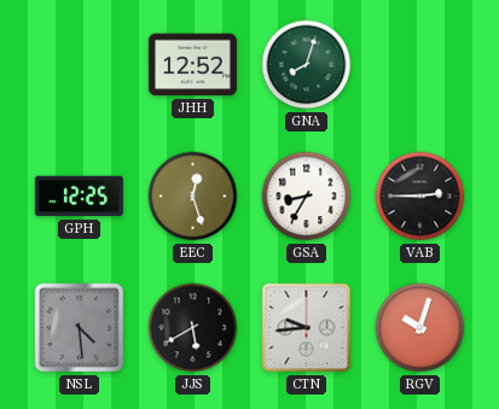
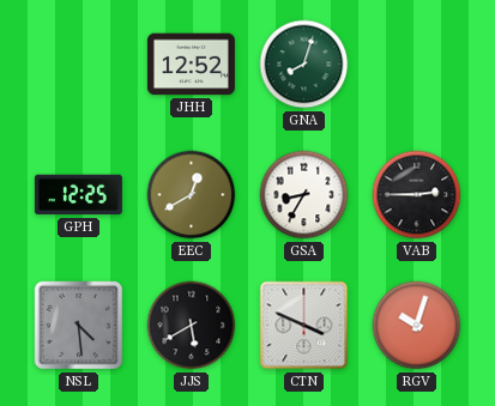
EEC: 12:27 -> 12:40 (192, 195)
CTN: 9:44 -> 3:49 (304, 326)
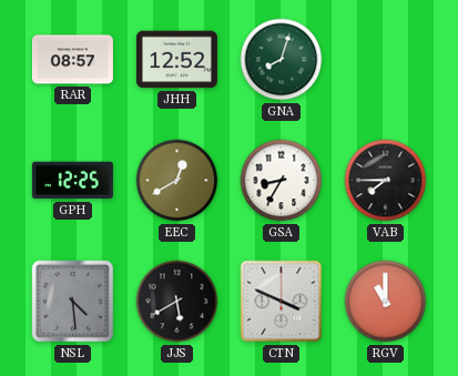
RAR: none -> 08:57 (72, 60)
VAB: 2:45 -> 7:45 (386, 181)
RGV: 10:03 -> 11:00 (386, 302)
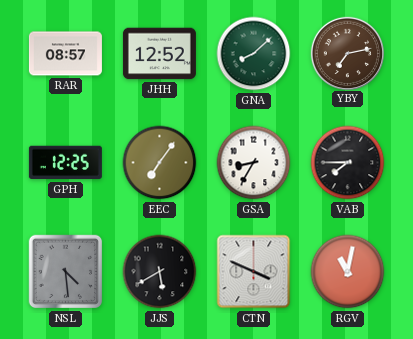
GNA: 8:03 -> 8:08 (254, 54)
YBY: none -> 7:13 (347, 53)
EEC: 12:40 -> 7:06 (160, 163)
RGV: 11:00 -> 11:02 (348, 272)
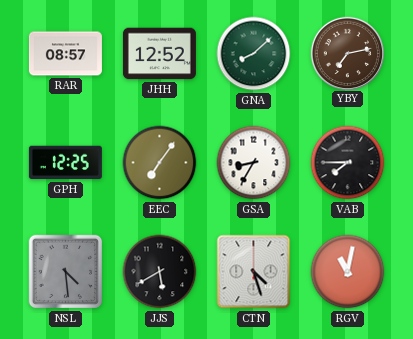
CTN: 3:49 -> 4:27 (254, 272)
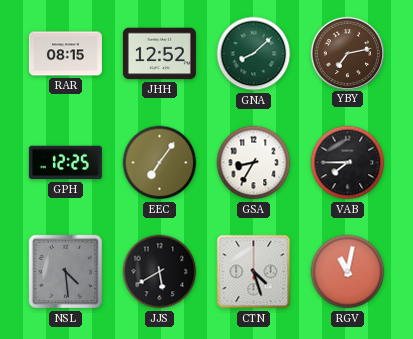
RAR: 08:57 -> 08:15 (65, 54)
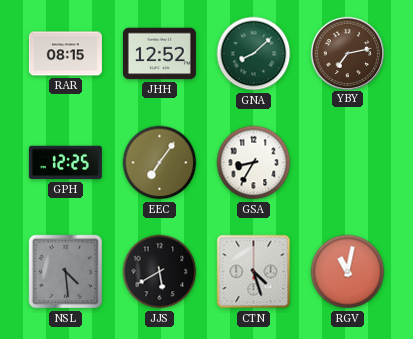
VAB: 7:45 -> none (348, 163)
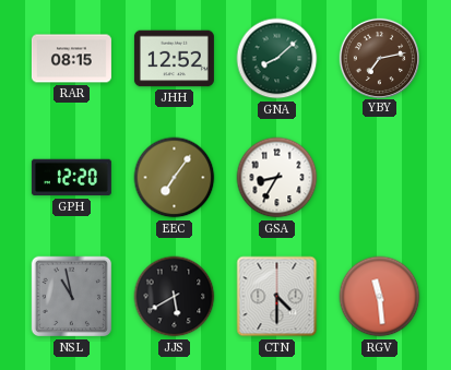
GPH: 12:25 -> 12:20 (71, 178)
NSL: 4:29 -> 10:58 (72, 297)
CTN: 4:27 -> 4:30 (277, 297)
RGV: 11:02 -> 11:29 (380, 297)
